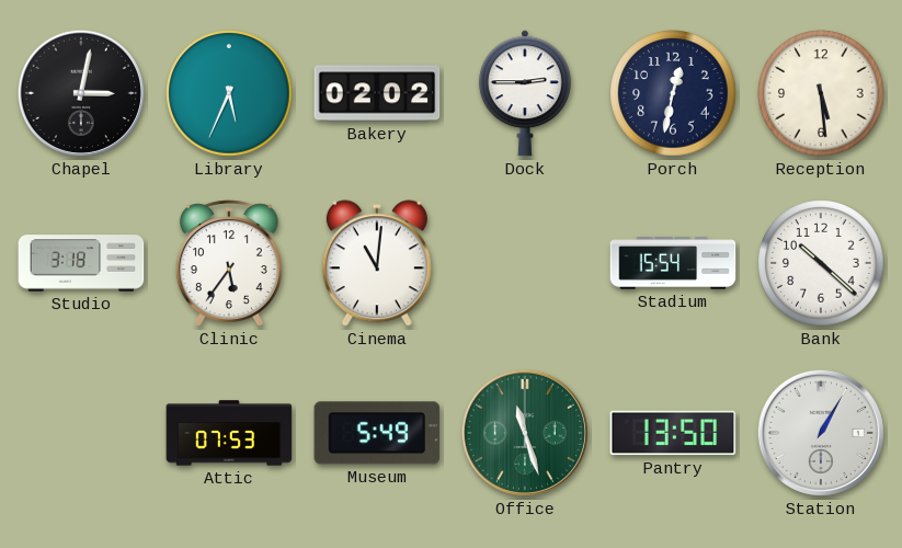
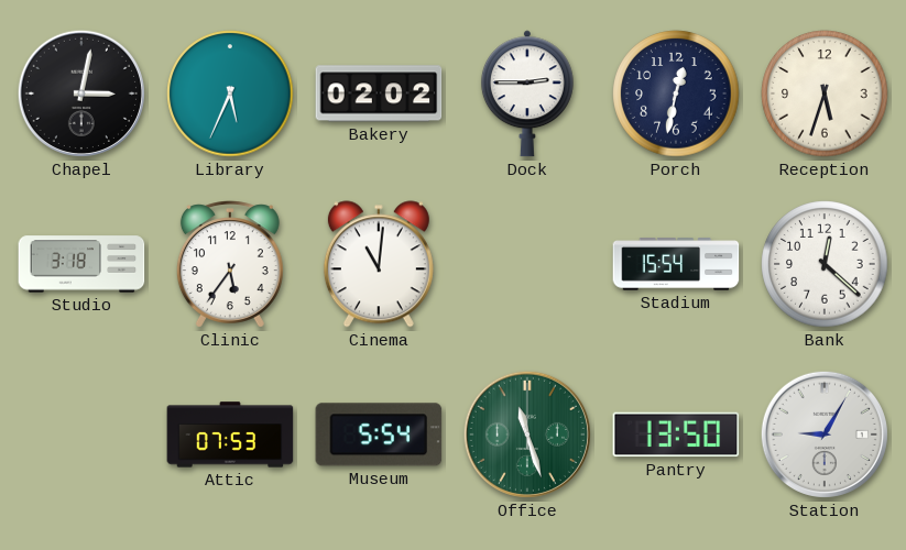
Reception: 5:29 -> 5:33 (825, 94)
Bank: 10:22 -> 12:22 (825, 264)
Museum: 5:49 -> 5:54 (379, 435)
Station: 1:05 -> 9:05 (825, 435)
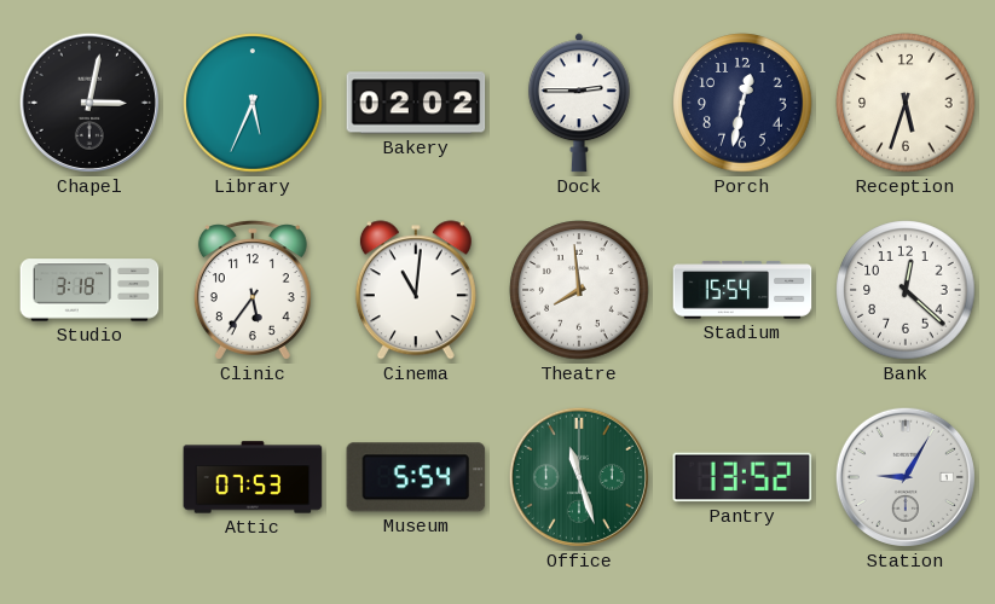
Theatre: none -> 7:59 (579, 290)
Pantry: 13:50 -> 13:52 (742, 477)
